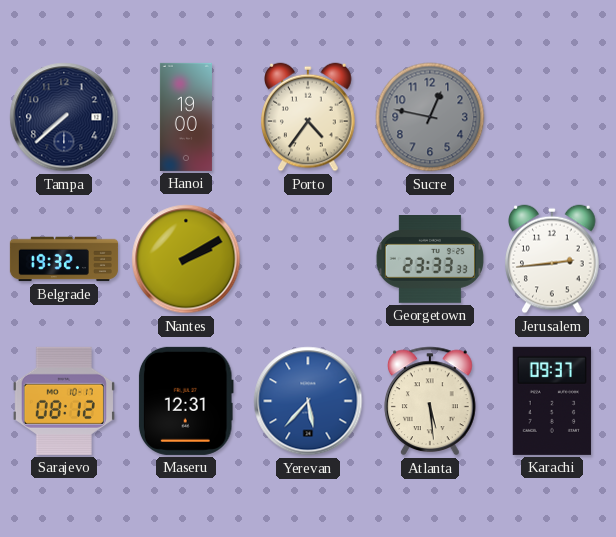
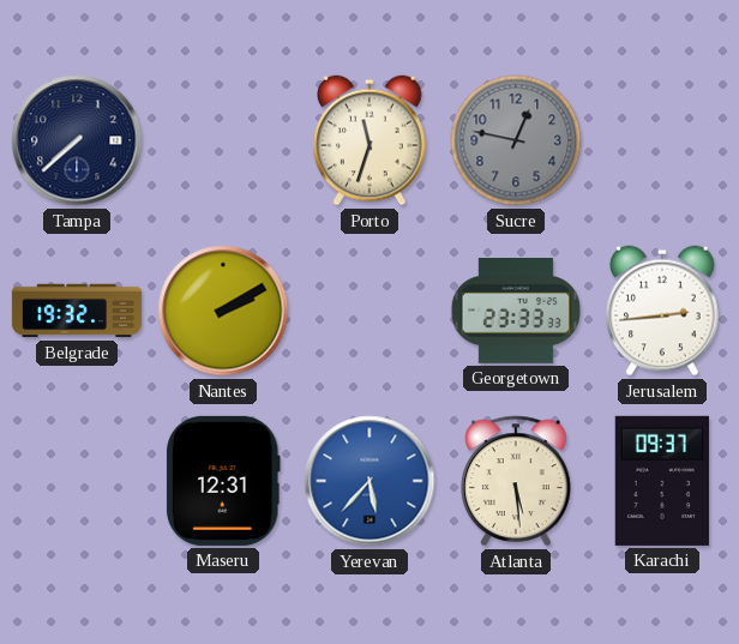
Hanoi: 19:00 -> none (186, 117)
Porto: 4:36 -> 11:33 (369, 140)
Sarajevo: 08:12 -> none (64, 401)
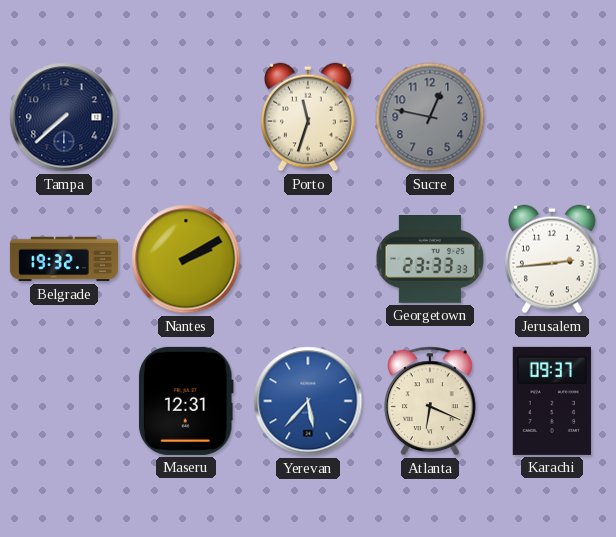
Atlanta: 5:29 -> 6:19 (431, 401)
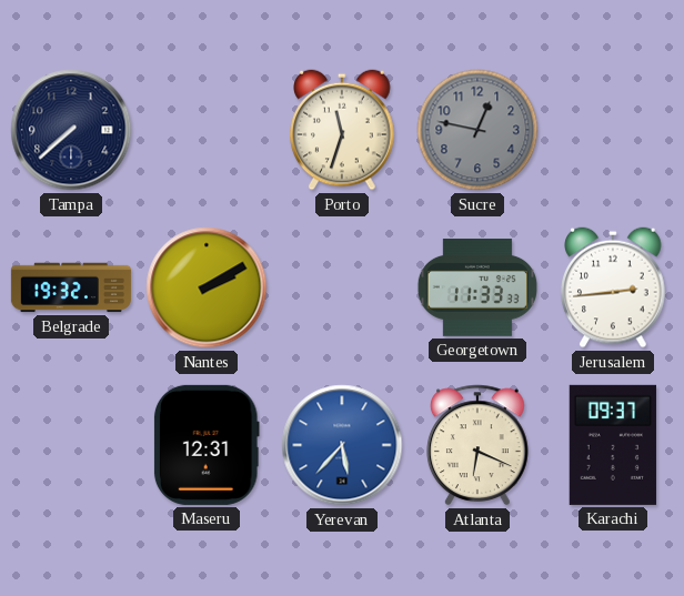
Georgetown: 23:33 -> 11:33 (477, 289)
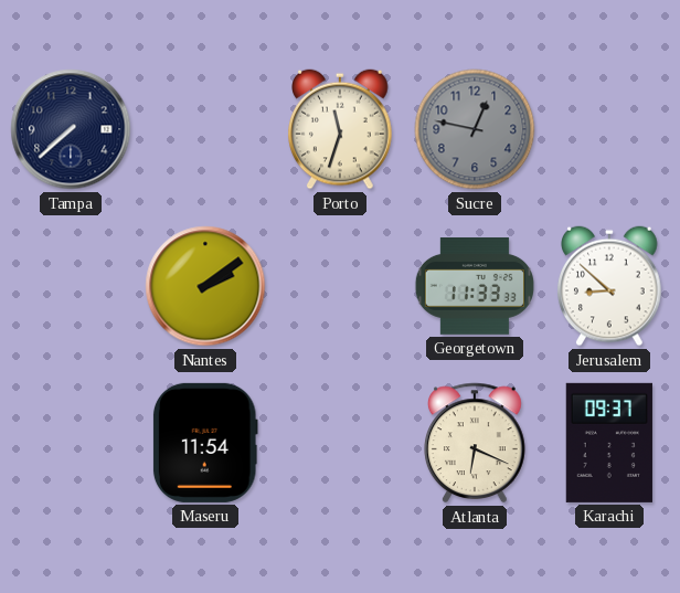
Belgrade: 19:32 -> none (71, 287)
Nantes: 2:10 -> 2:09 (205, 286)
Jerusalem: 2:44 -> 8:52 (609, 286)
Maseru: 12:31 -> 11:54 (205, 443)
Yerevan: 5:37 -> none (342, 445)
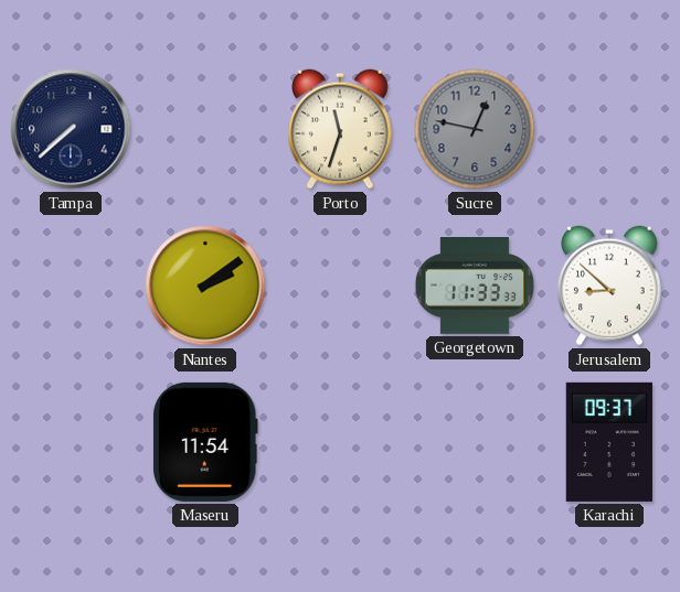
Atlanta: 6:19 -> none (476, 443)
